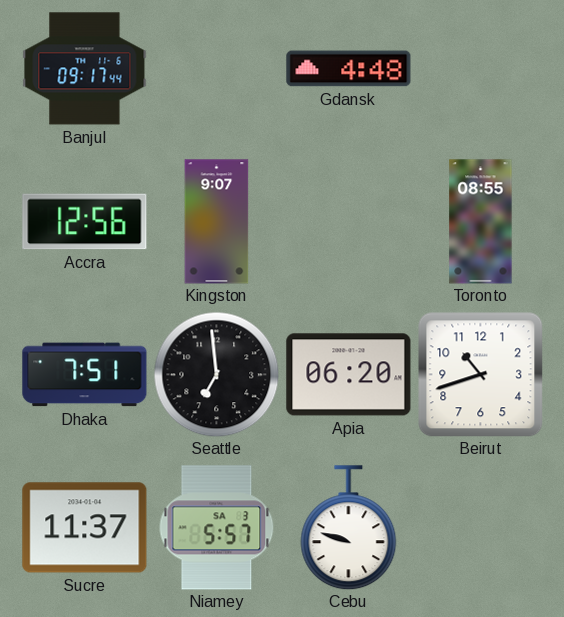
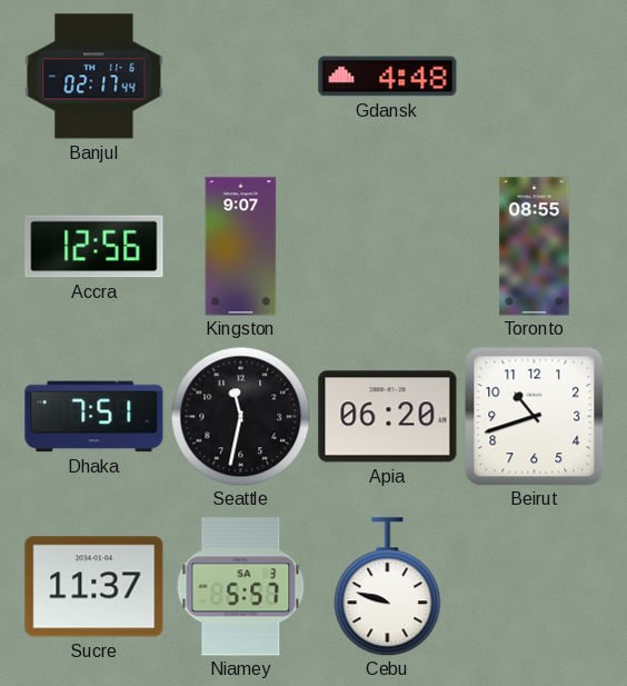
Banjul: 09:17 -> 02:17 (94, 77)
Seattle: 6:59 -> 11:32 (240, 416)
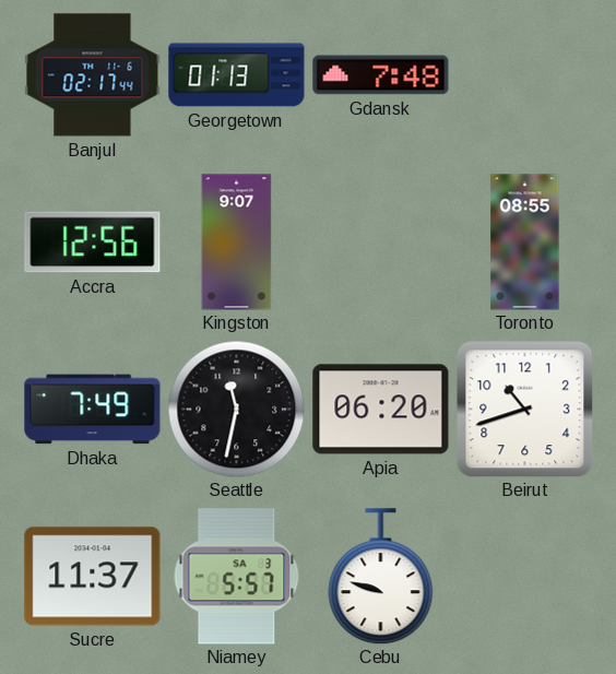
Georgetown: none -> 01:13 (237, 75)
Gdansk: 4:48 -> 7:48 (381, 75)
Dhaka: 7:51 -> 7:49 (93, 410)
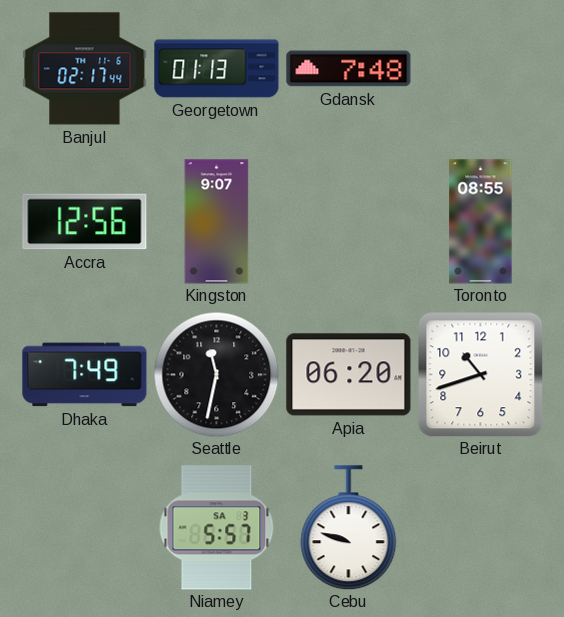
Sucre: 11:37 -> none (93, 577)
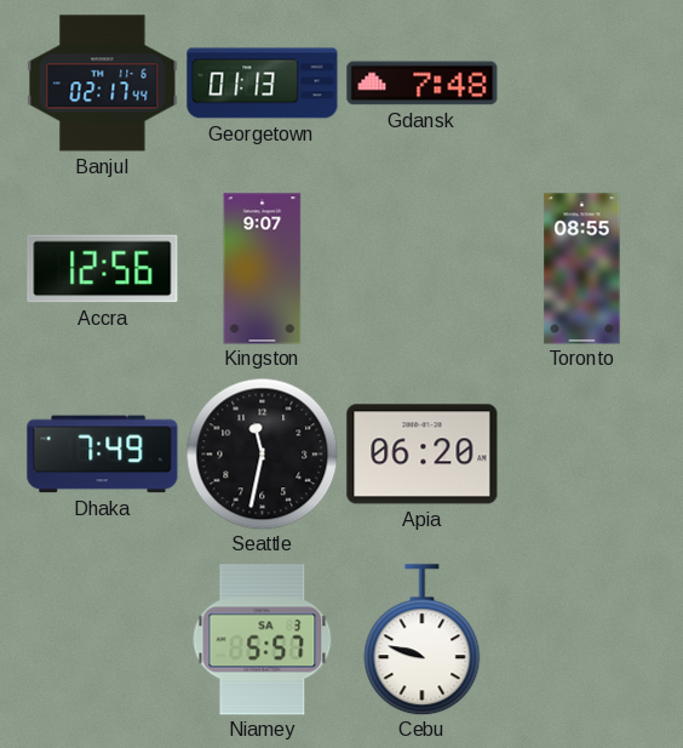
Beirut: 10:42 -> none (480, 374)
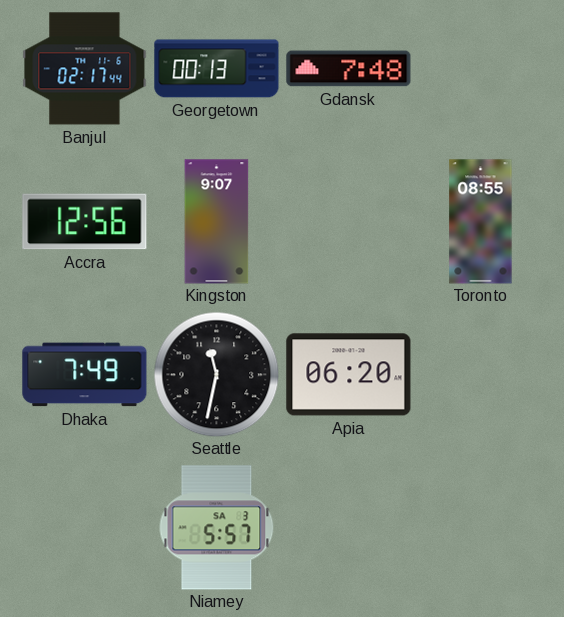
Georgetown: 01:13 -> 00:13 (217, 69)
Cebu: 9:48 -> none (423, 640)
